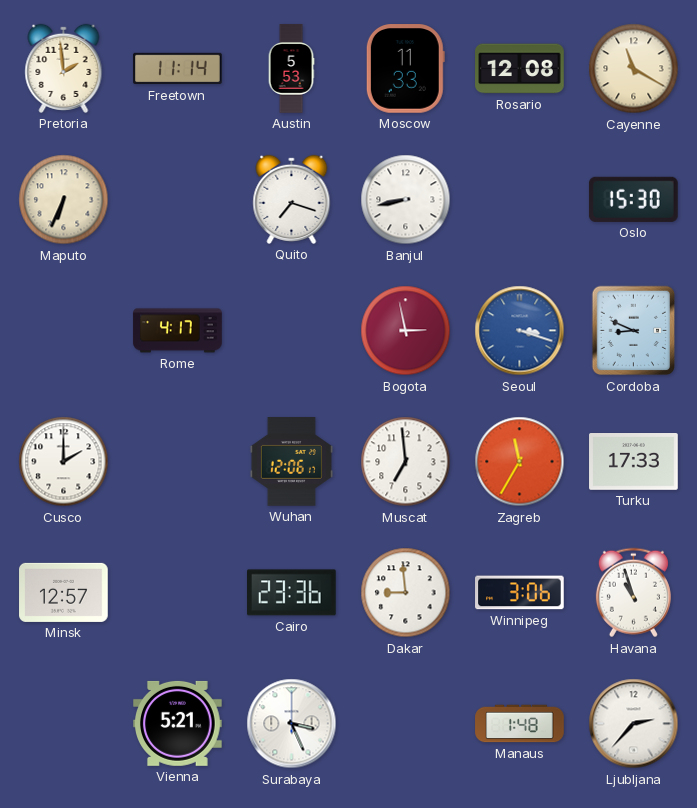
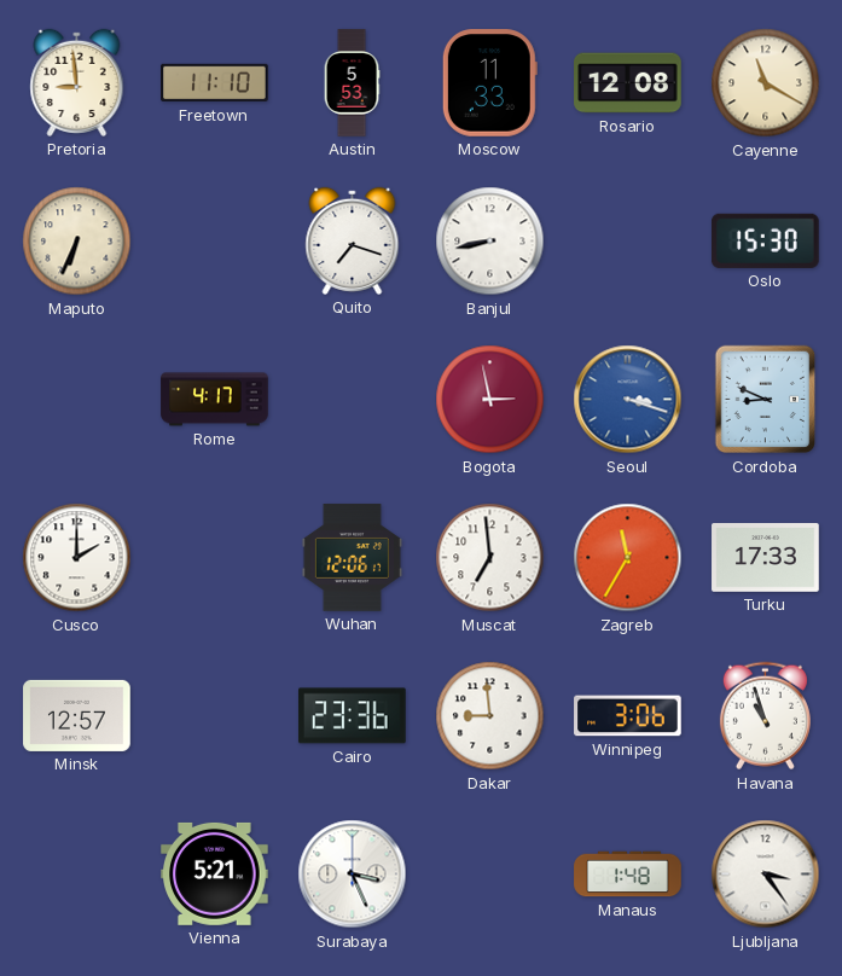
Pretoria: 1:59 -> 8:59 (77, 82)
Freetown: 11:14 -> 11:10 (215, 83)
Ljubljana: 2:37 -> 3:24 (766, 875)
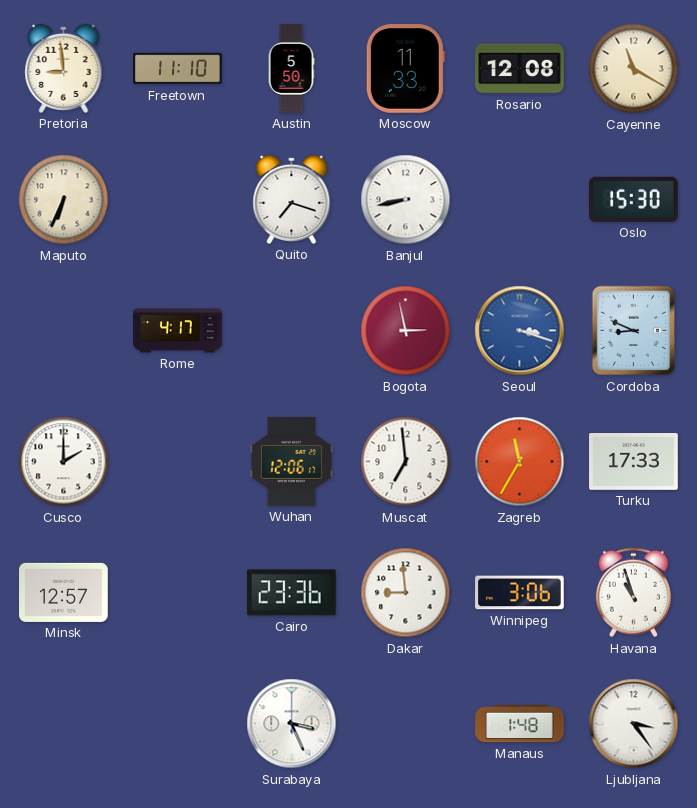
Austin: 5:53 -> 5:50 (291, 69)
Vienna: 5:21 -> none (215, 873)
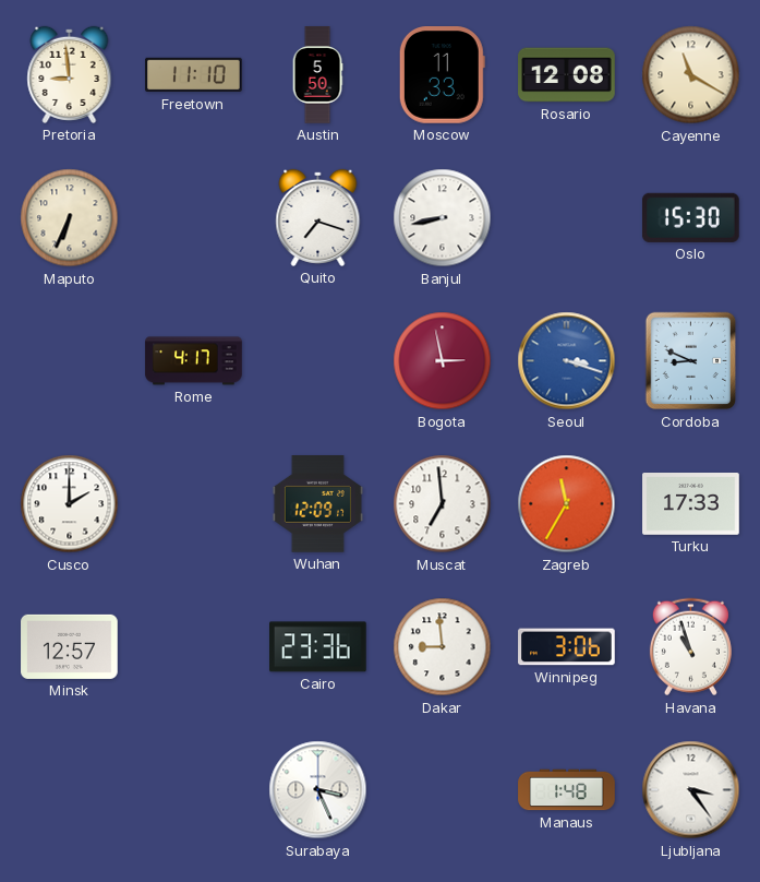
Wuhan: 12:06 -> 12:09 (317, 504)
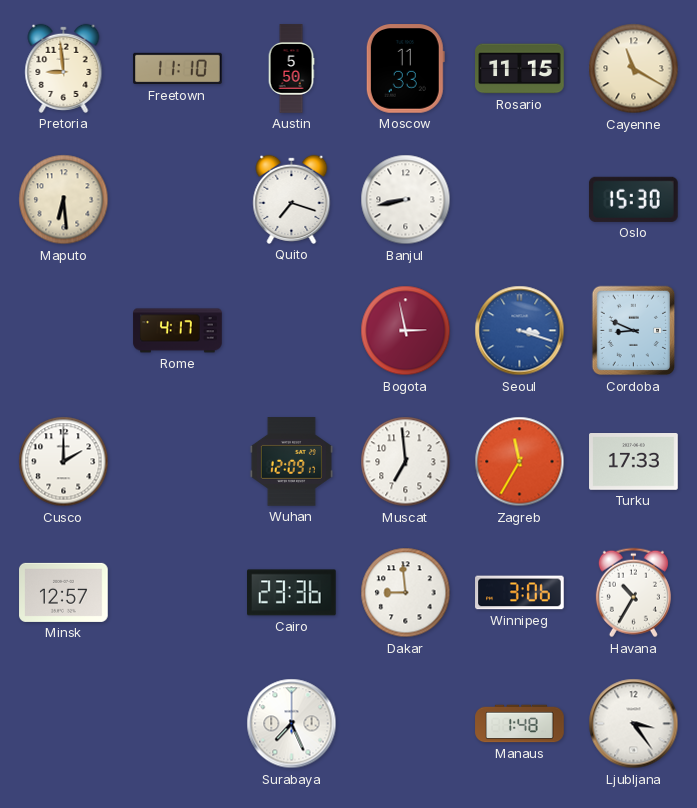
Rosario: 12:08 -> 11:15 (520, 69)
Maputo: 6:34 -> 6:29 (64, 200)
Havana: 10:57 -> 10:35 (633, 593)
Surabaya: 3:26 -> 7:26 (292, 724)
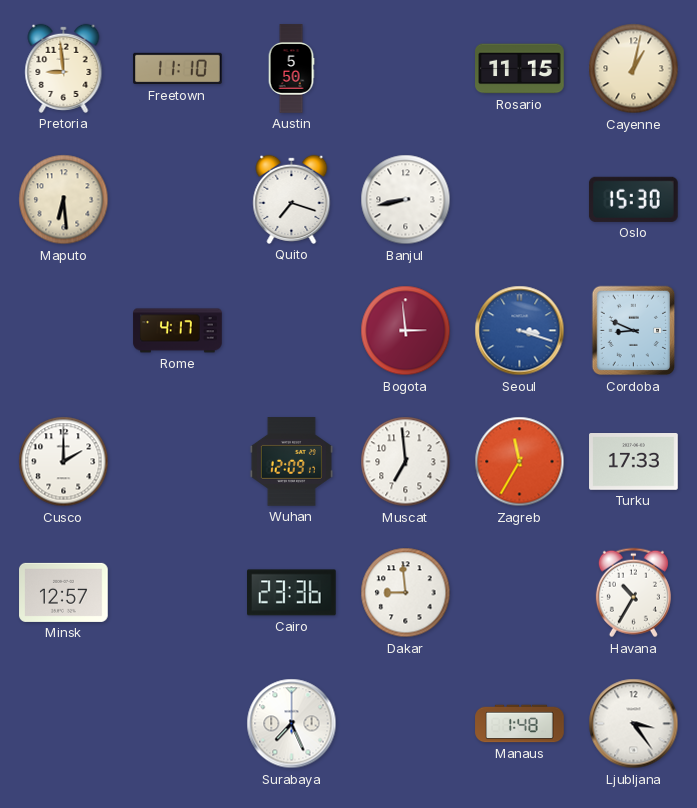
Moscow: 11:33 -> none (405, 69)
Cayenne: 11:20 -> 1:02 (634, 69)
Bogota: 2:58 -> 2:59 (406, 331)
Winnipeg: 3:06 -> none (520, 593)
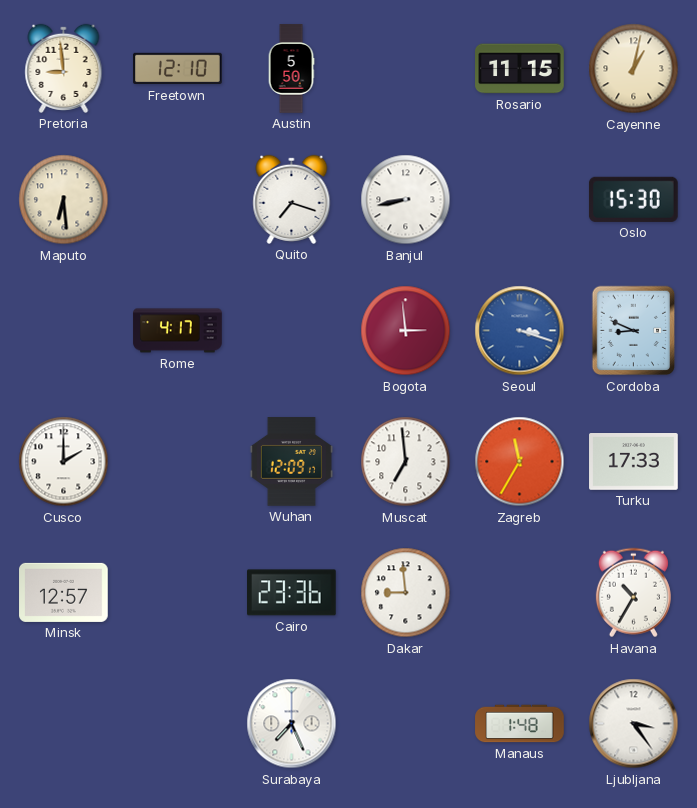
Freetown: 11:10 -> 12:10 (178, 69)
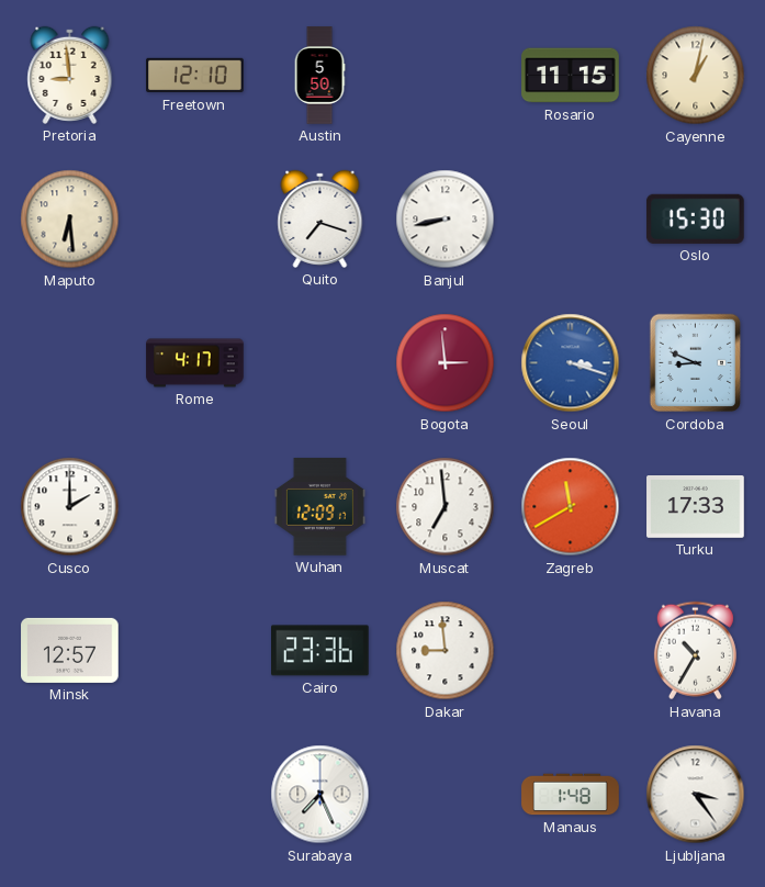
Zagreb: 11:35 -> 11:40 (571, 507)
